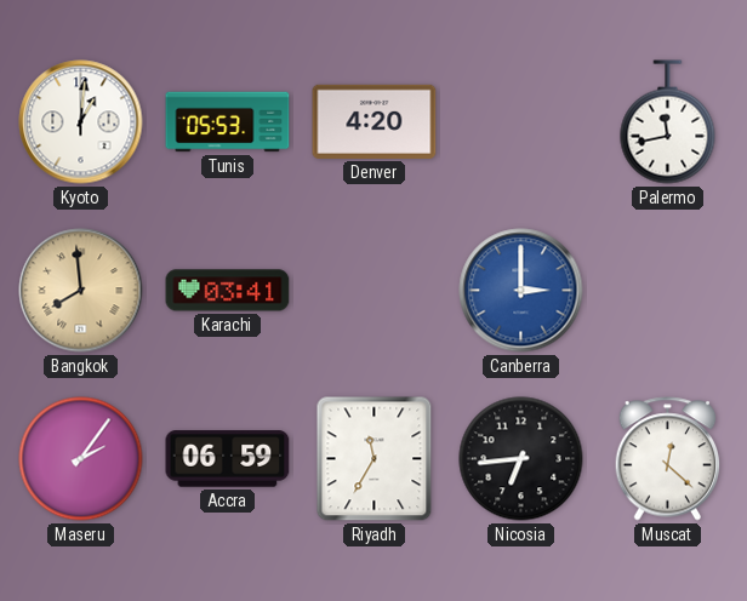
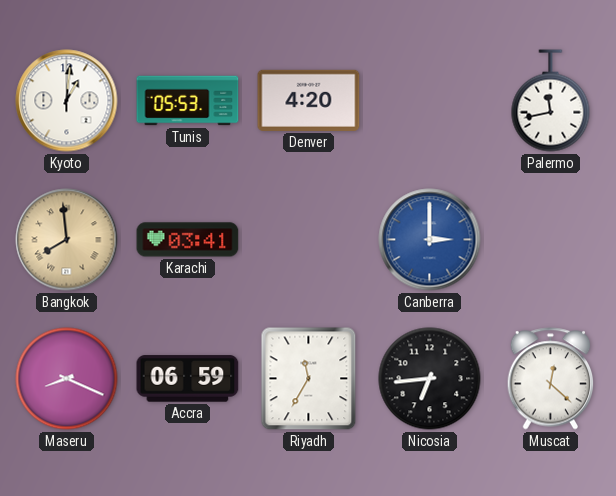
Maseru: 2:06 -> 8:19 (67, 379)
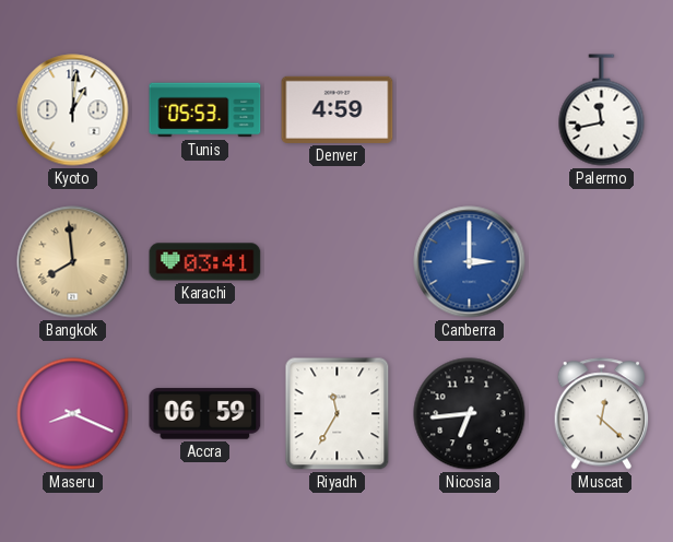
Denver: 4:20 -> 4:59 (338, 109)
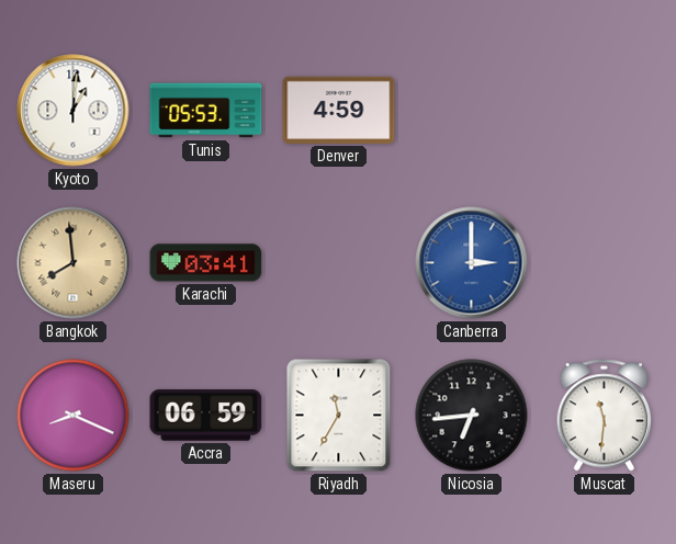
Palermo: 11:43 -> none (602, 110)
Muscat: 12:22 -> 11:31 (605, 416)
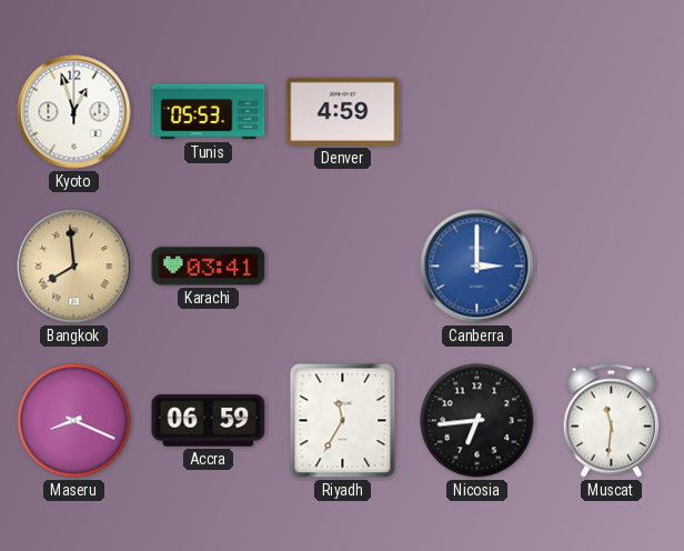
Kyoto: 1:01 -> 12:57 (74, 112)
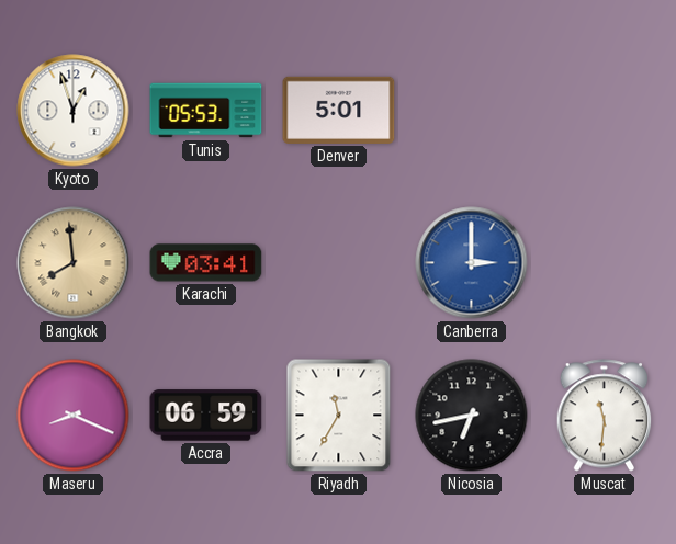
Denver: 4:59 -> 5:01 (339, 110)
Nicosia: 6:44 -> 6:43 (472, 416)
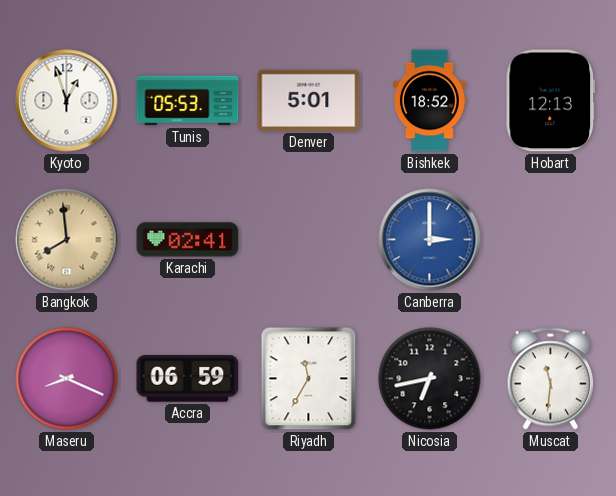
Bishkek: none -> 18:52 (429, 101)
Hobart: none -> 12:13 (551, 101)
Karachi: 03:41 -> 02:41 (188, 240)
